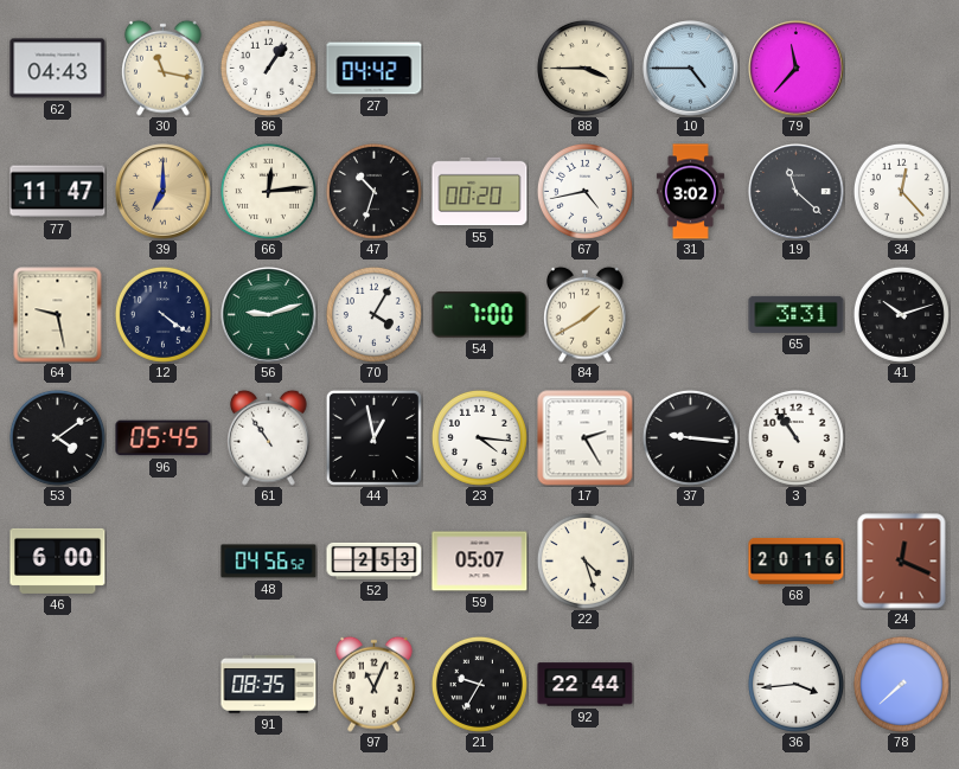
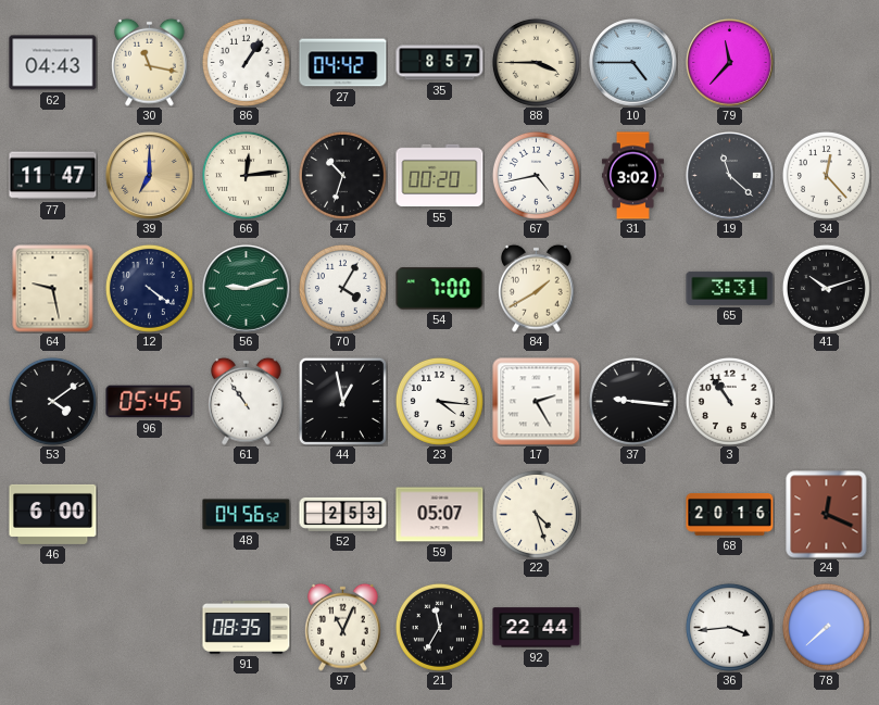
35: none -> 8:57 (440, 63)
21: 9:35 -> 11:35 (439, 627)
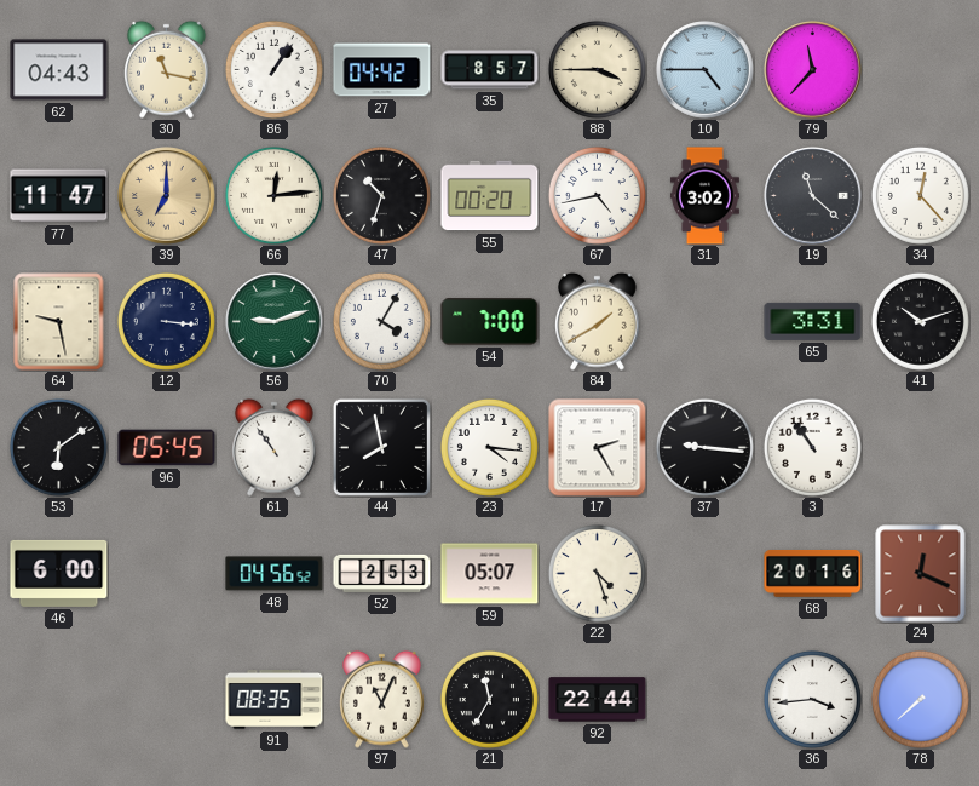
12: 4:21 -> 3:16 (166, 321)
53: 4:09 -> 6:09 (58, 447)
44: 12:58 -> 7:58 (381, 447)
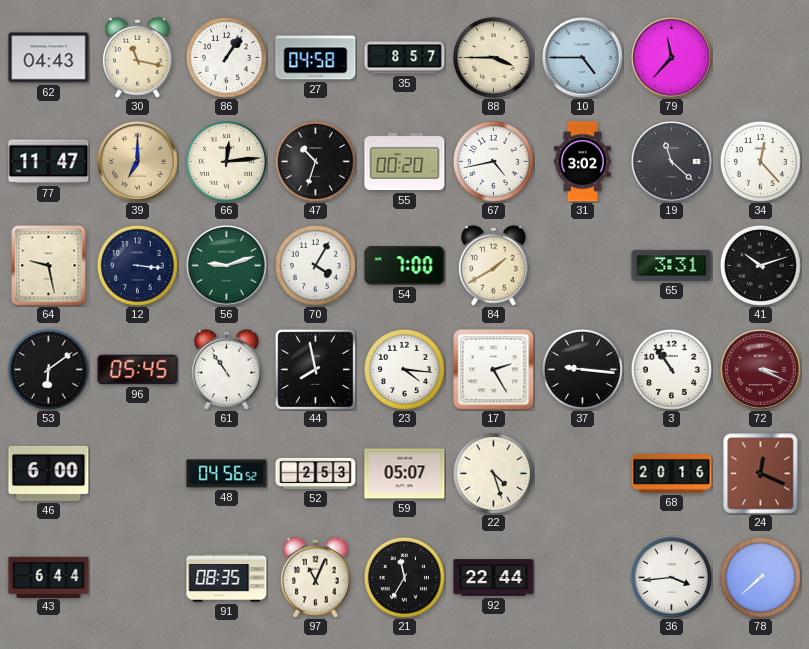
27: 04:42 -> 04:58 (316, 58)
72: none -> 3:19 (761, 370)
43: none -> 6:44 (49, 577)
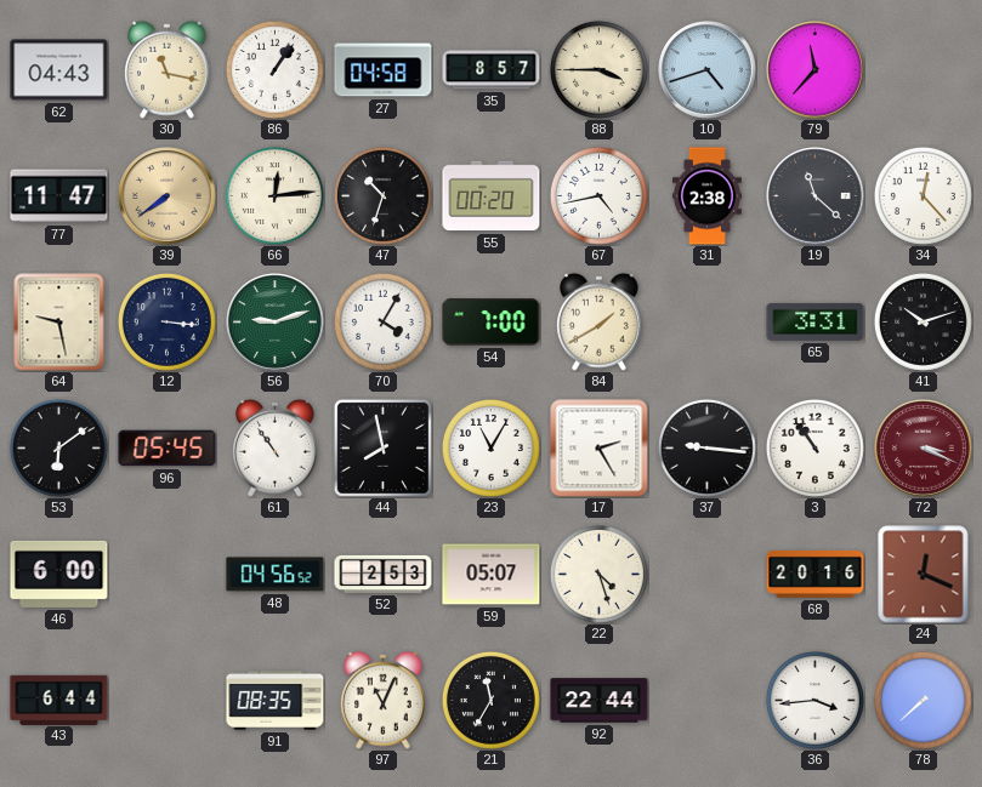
10: 4:45 -> 4:42 (708, 70)
39: 7:00 -> 7:39 (168, 196)
31: 3:02 -> 2:38 (706, 196)
23: 4:16 -> 11:05 (490, 447)
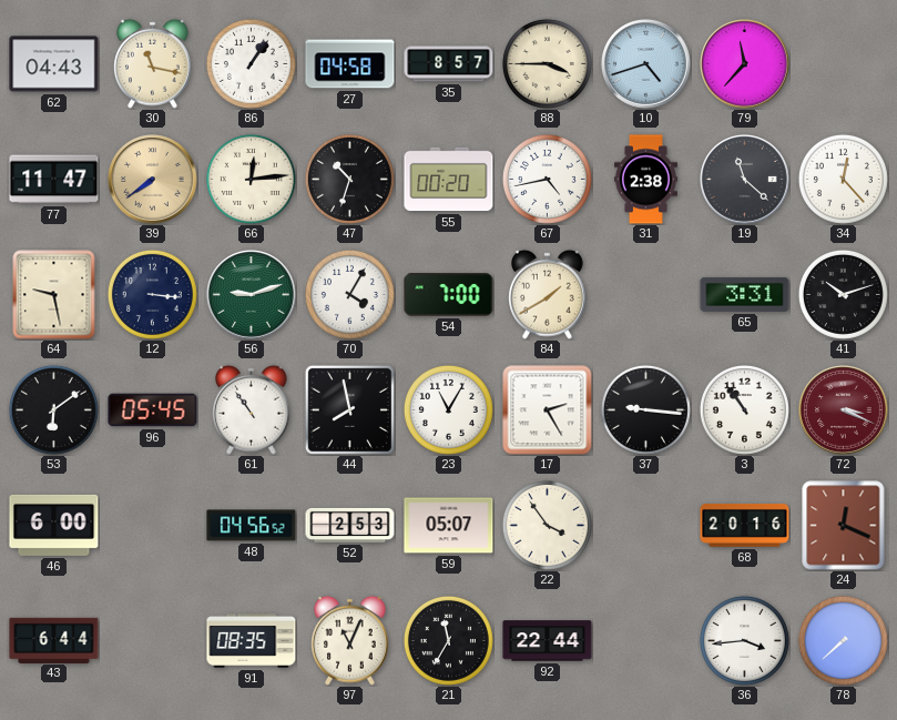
22: 4:27 -> 3:54 (547, 525)
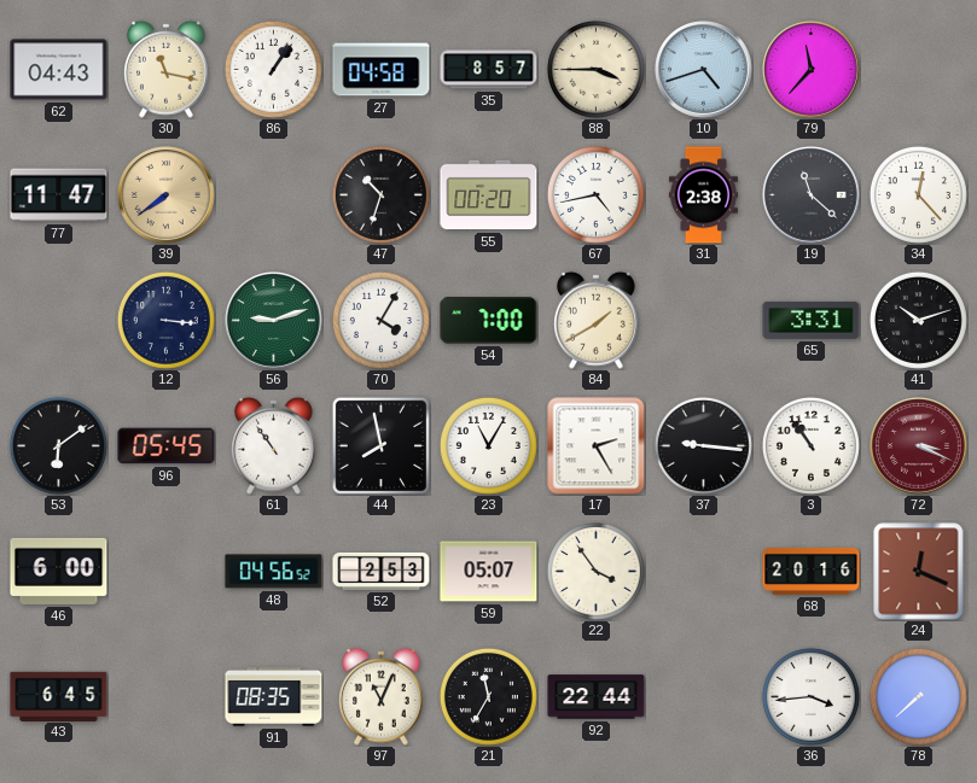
66: 12:14 -> none (251, 179)
64: 9:28 -> none (54, 295)
43: 6:44 -> 6:45 (59, 696)
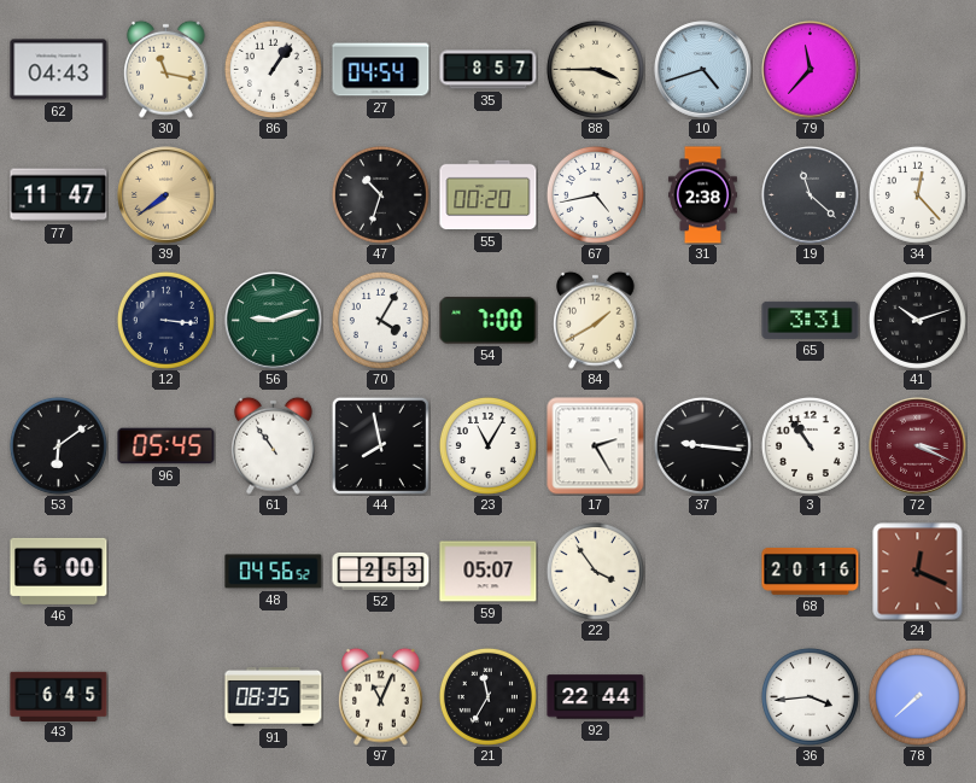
27: 04:58 -> 04:54 (381, 70)
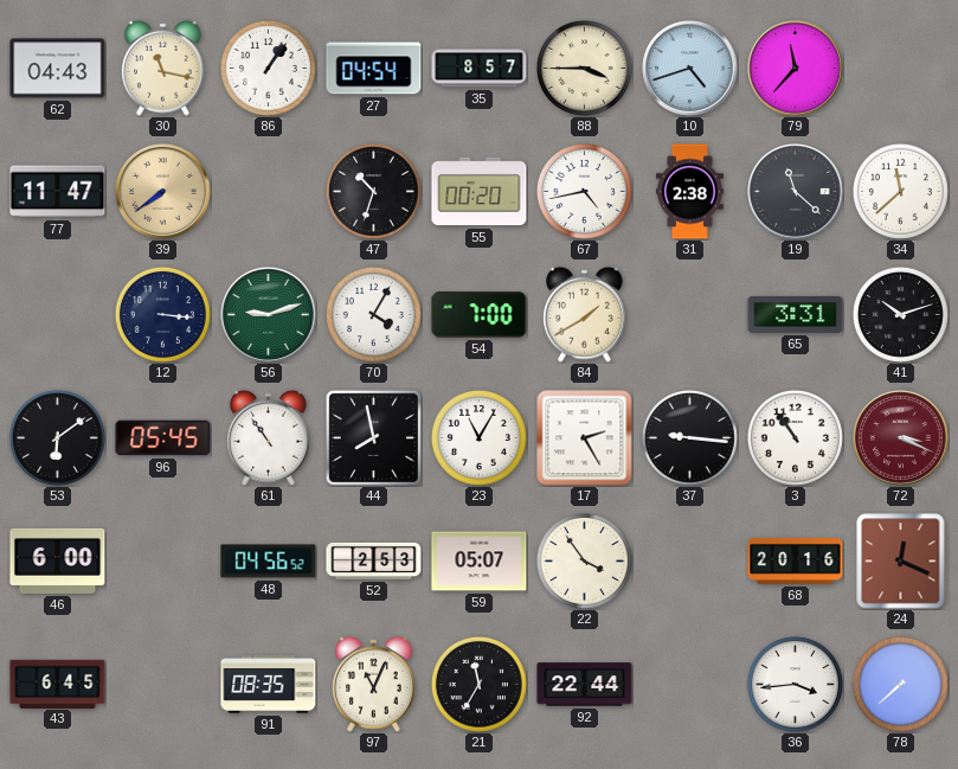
34: 12:23 -> 11:38 (900, 191)
